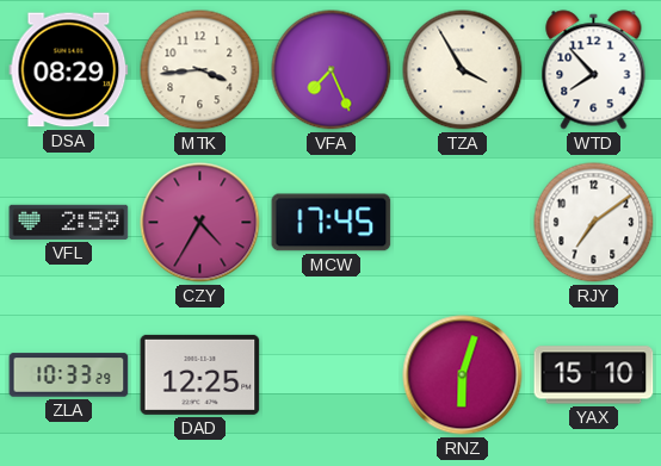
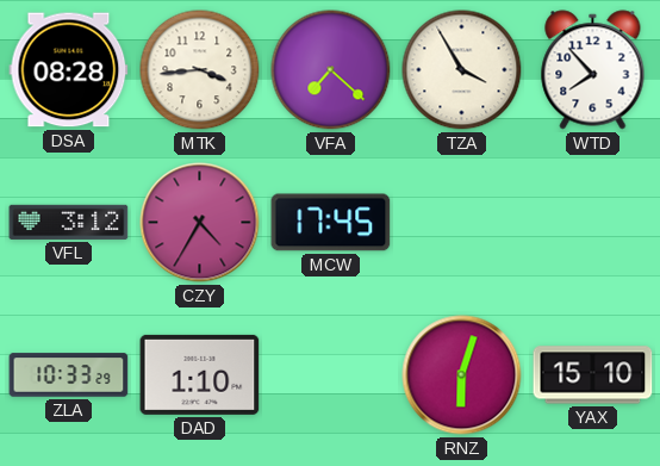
DSA: 08:29 -> 08:28 (69, 70)
VFA: 7:26 -> 7:22 (331, 70)
VFL: 2:59 -> 3:12 (69, 222)
RJY: 7:09 -> none (594, 223)
DAD: 12:25 -> 1:10 (200, 374)
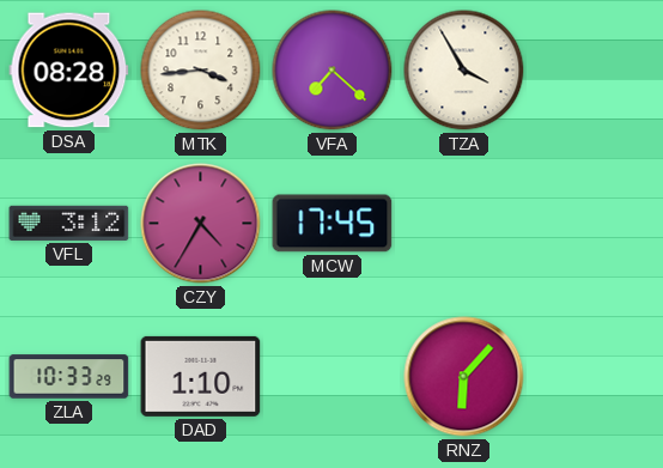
WTD: 7:53 -> none (593, 70)
RNZ: 6:03 -> 6:07 (464, 377)
YAX: 15:10 -> none (593, 375)
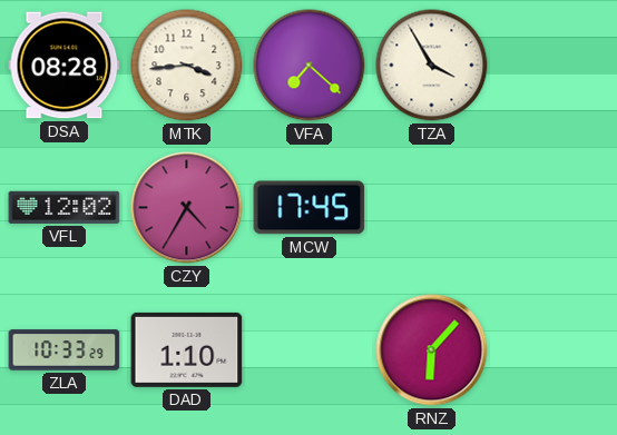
VFL: 3:12 -> 12:02 (65, 207)
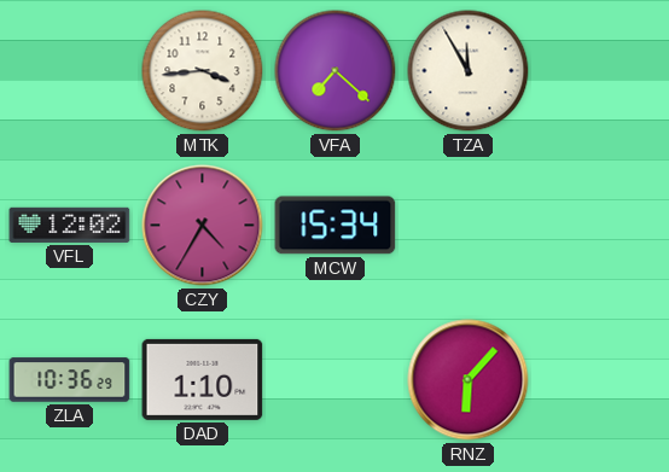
DSA: 08:28 -> none (65, 66)
TZA: 3:55 -> 11:55 (469, 71)
MCW: 17:45 -> 15:34 (336, 226)
ZLA: 10:33 -> 10:36 (70, 380)
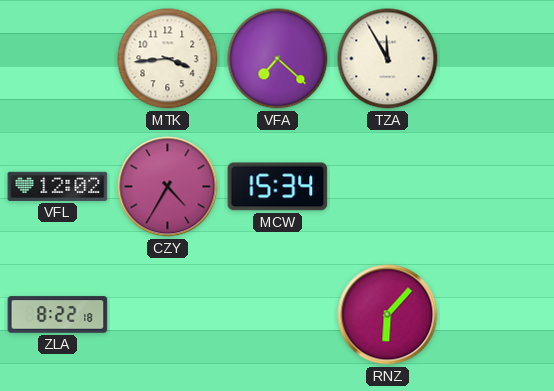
ZLA: 10:36 -> 8:22 (58, 315)
DAD: 1:10 -> none (203, 379)
